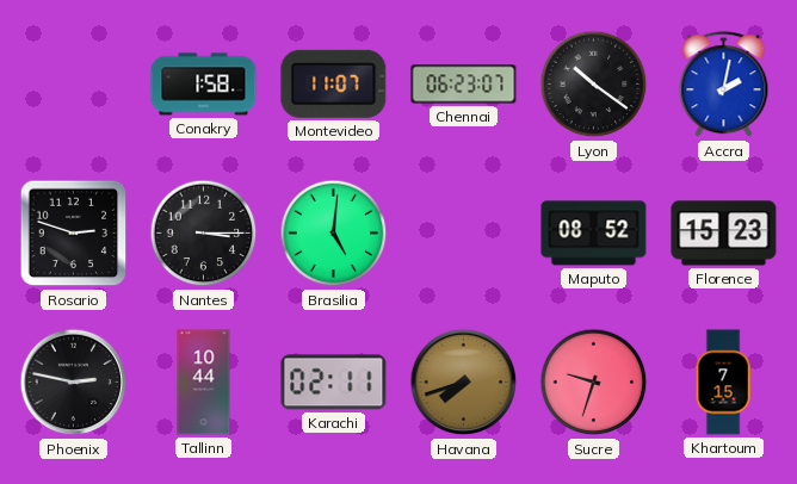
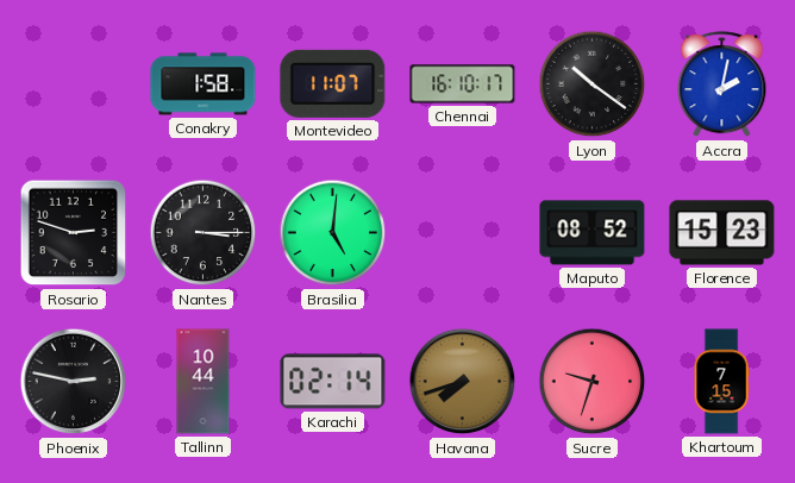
Chennai: 06:23 -> 16:10 (463, 84)
Karachi: 02:11 -> 02:14 (333, 382)
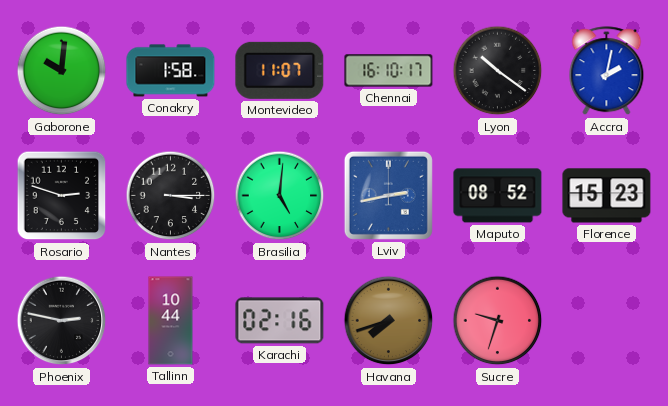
Gaborone: none -> 10:01 (62, 71)
Lviv: none -> 2:43 (388, 195)
Karachi: 02:14 -> 02:16 (280, 321)
Khartoum: 7:15 -> none (721, 382)
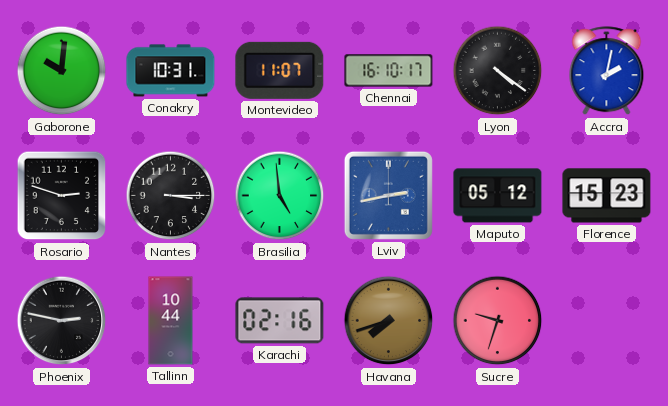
Conakry: 1:58 -> 10:31 (171, 71)
Lyon: 10:21 -> 4:21 (498, 71)
Brasilia: 5:01 -> 4:59 (280, 196)
Maputo: 08:52 -> 05:12 (498, 196)
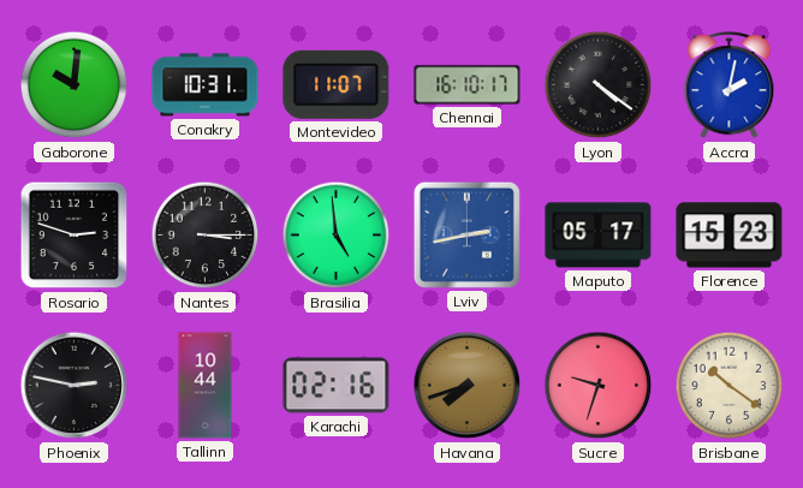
Maputo: 05:12 -> 05:17 (599, 236)
Brisbane: none -> 10:21 (730, 386)
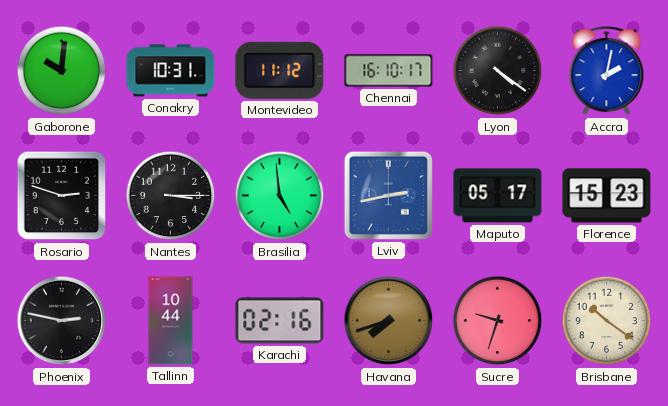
Montevideo: 11:07 -> 11:12 (280, 70)
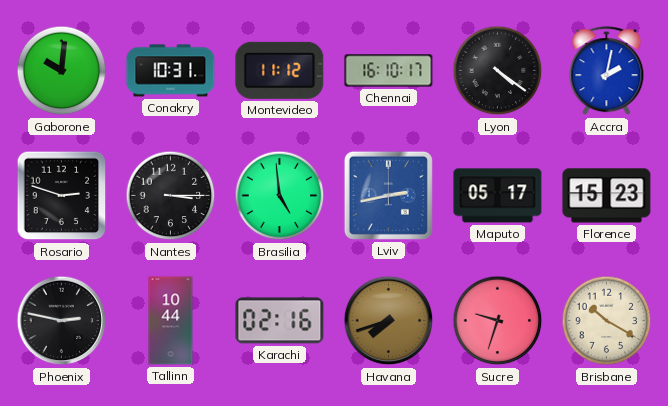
Brisbane: 10:21 -> 10:20 (607, 321)
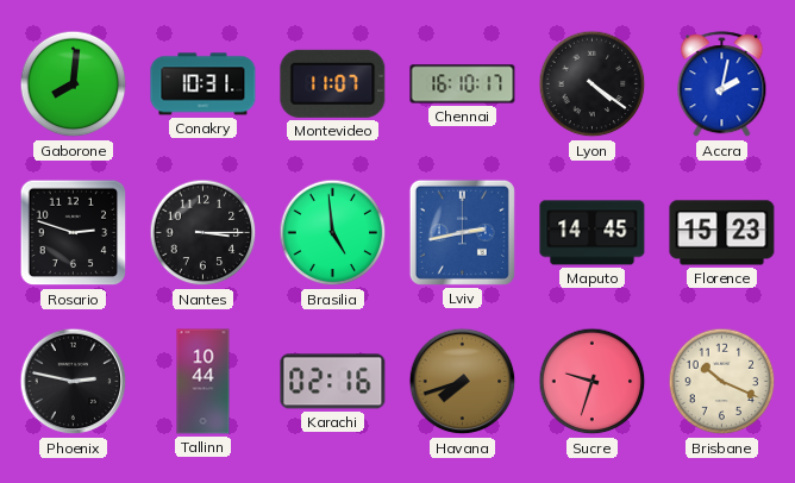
Gaborone: 10:01 -> 8:01 (74, 84)
Montevideo: 11:12 -> 11:07 (333, 83)
Maputo: 05:17 -> 14:45 (593, 233)
Brisbane: 10:20 -> 10:19 (722, 382)
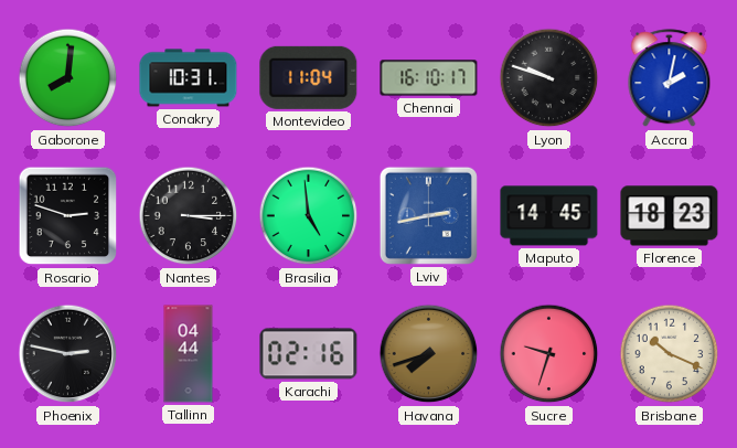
Montevideo: 11:07 -> 11:04 (309, 77)
Lyon: 4:21 -> 9:48 (549, 78)
Florence: 15:23 -> 18:23 (670, 216)
Tallinn: 10:44 -> 04:44 (189, 354)
